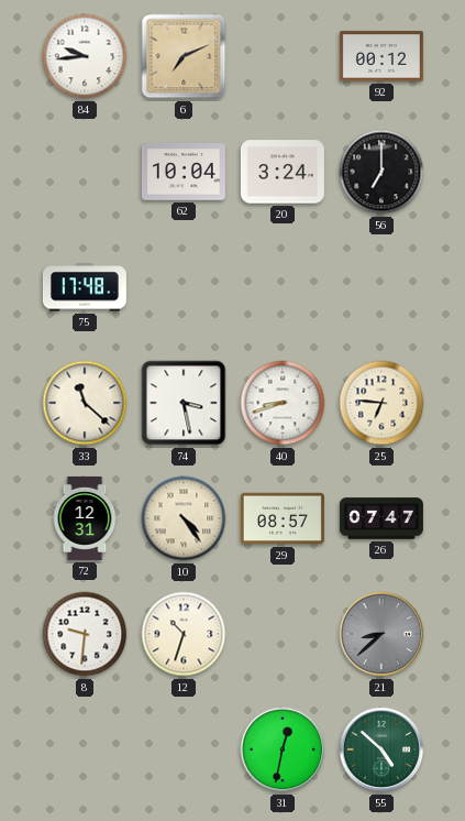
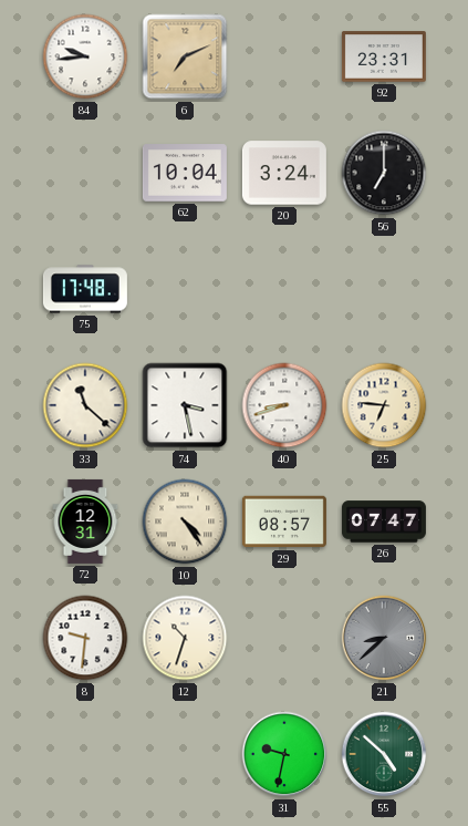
92: 00:12 -> 23:31 (384, 56)
31: 12:32 -> 9:32 (284, 754)
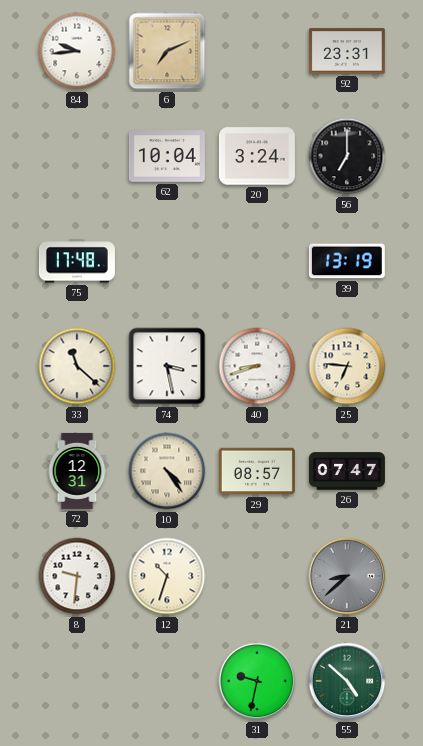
39: none -> 13:19 (347, 261)
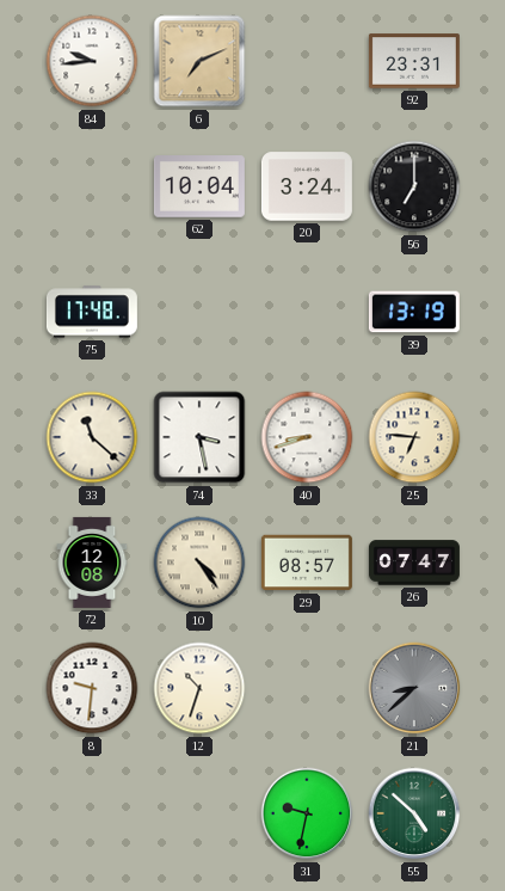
72: 12:31 -> 12:08 (92, 563)
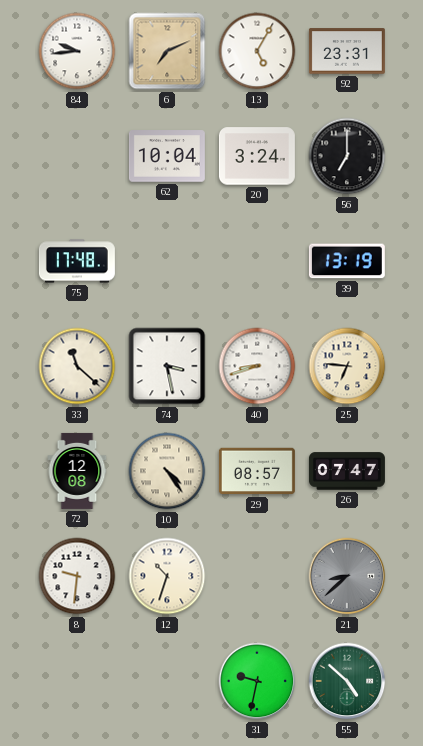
13: none -> 5:05 (257, 51)
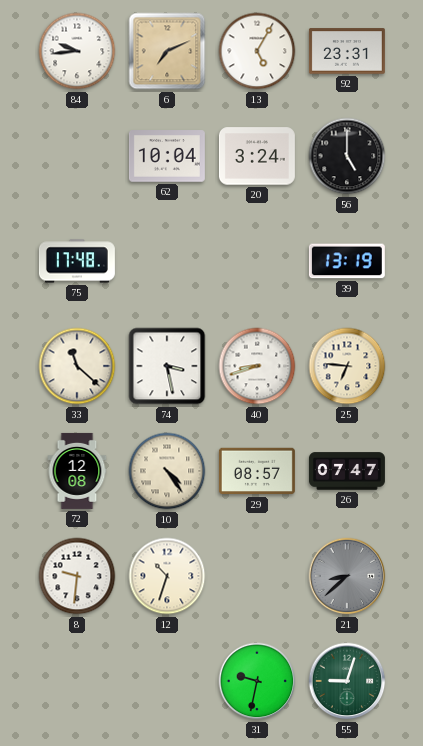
56: 7:00 -> 5:00 (347, 156)
55: 4:52 -> 9:03 (347, 681)
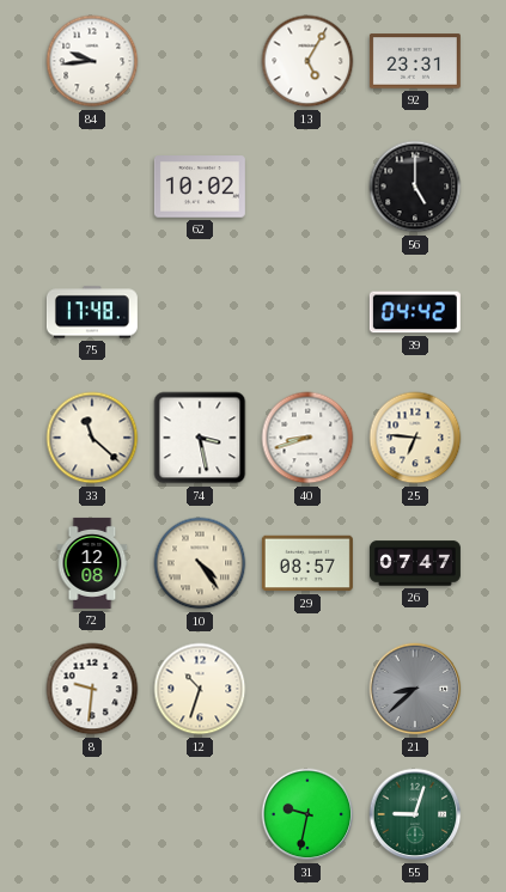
6: 7:11 -> none (167, 51)
62: 10:04 -> 10:02 (200, 187)
20: 3:24 -> none (257, 156)
39: 13:19 -> 04:42 (415, 312)
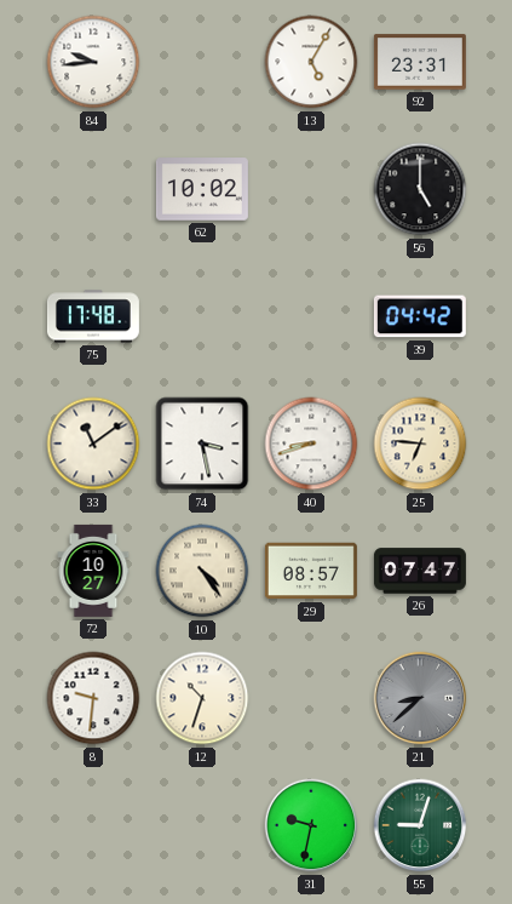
33: 11:22 -> 11:09 (93, 444)
72: 12:08 -> 10:27 (93, 571)
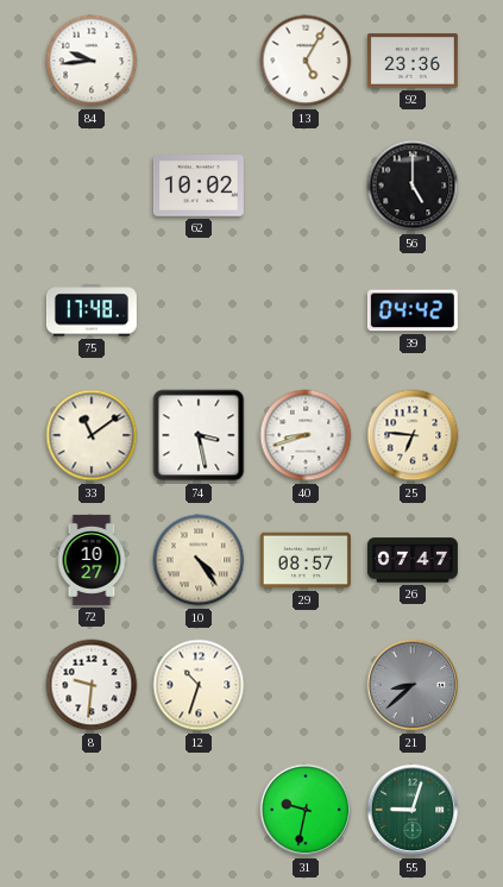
92: 23:31 -> 23:36 (413, 61)
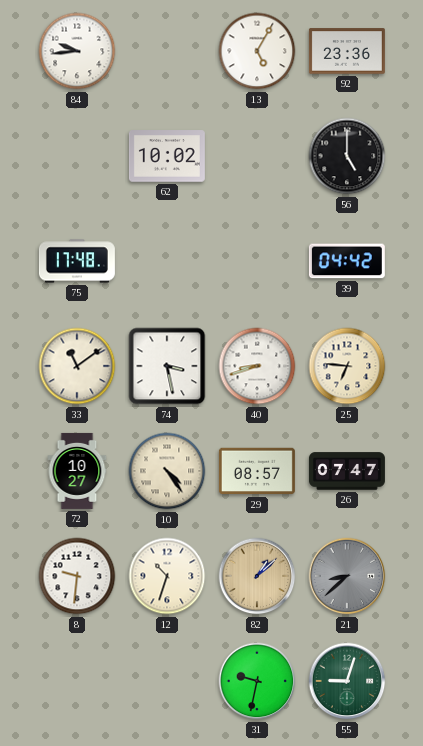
82: none -> 1:08 (257, 576)
